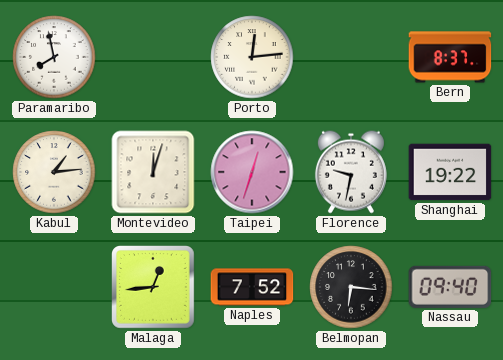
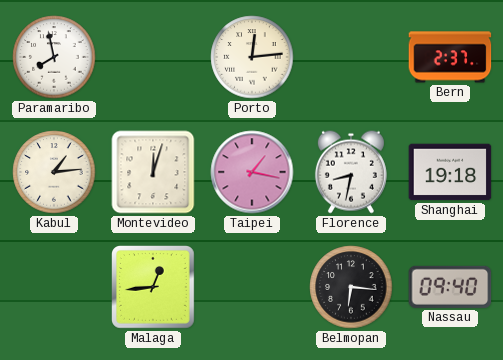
Bern: 8:37 -> 2:37 (450, 57)
Taipei: 12:33 -> 1:17 (252, 172)
Florence: 9:32 -> 8:32 (351, 172)
Shanghai: 19:22 -> 19:18 (450, 172)
Naples: 7:52 -> none (252, 287)
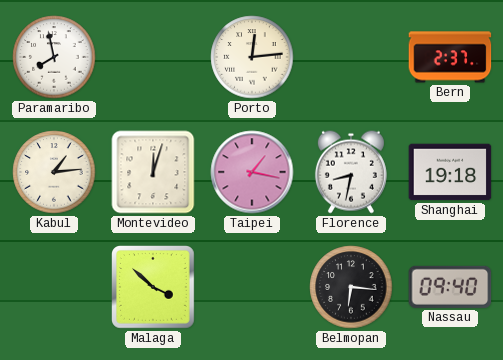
Malaga: 12:44 -> 3:52 (154, 288)
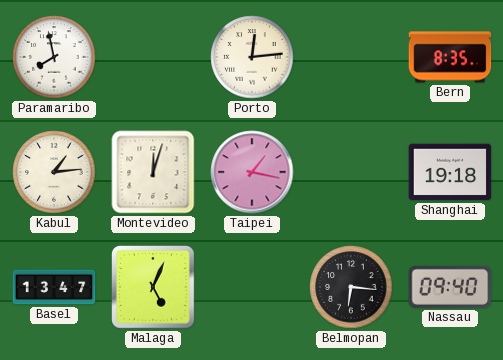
Bern: 2:37 -> 8:35 (450, 57)
Florence: 8:32 -> none (351, 172)
Basel: none -> 13:47 (54, 287)
Malaga: 3:52 -> 5:04 (154, 288)
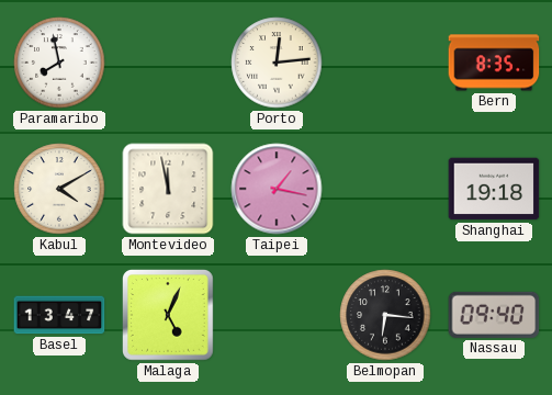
Kabul: 1:14 -> 4:10 (59, 189)
Montevideo: 12:03 -> 11:58 (168, 189)
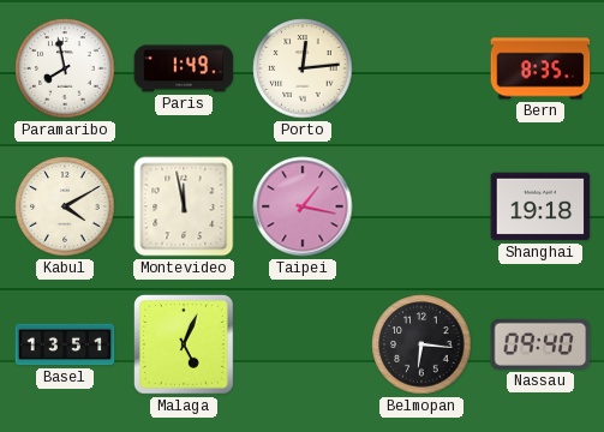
Paris: none -> 1:49 (184, 68)
Basel: 13:47 -> 13:51 (65, 344)
